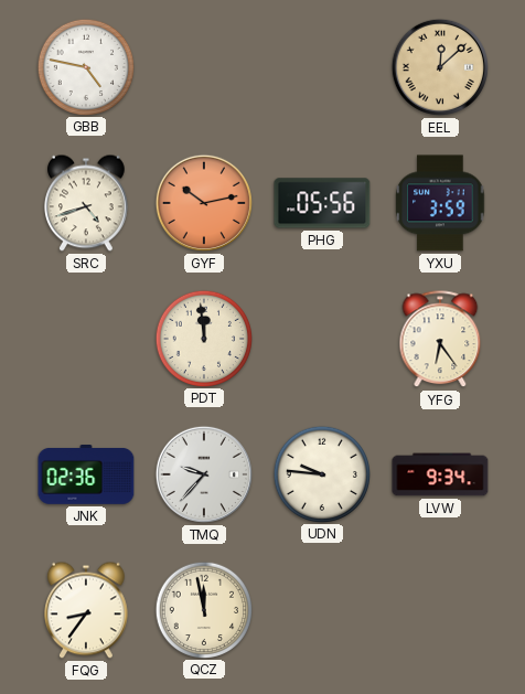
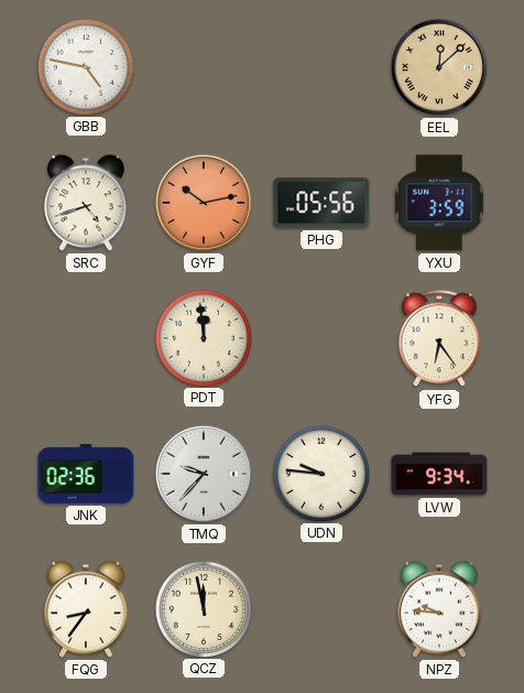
NPZ: none -> 9:46 (440, 609)
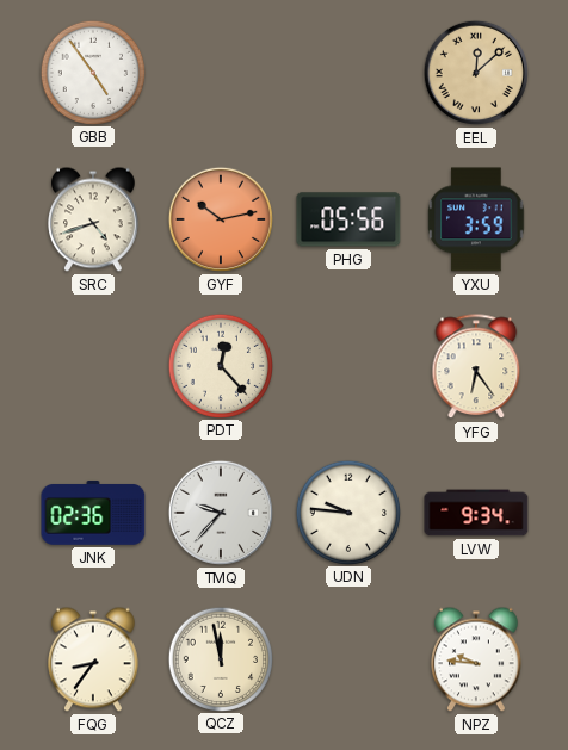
GBB: 4:47 -> 4:54 (92, 72)
PDT: 11:59 -> 12:23 (220, 365)
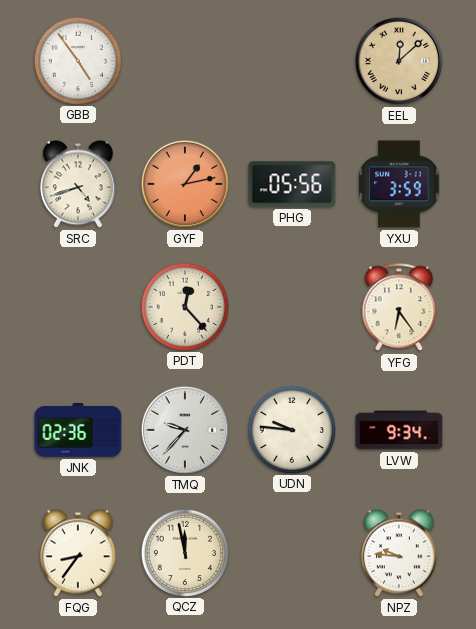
GYF: 10:13 -> 1:13 (185, 184)
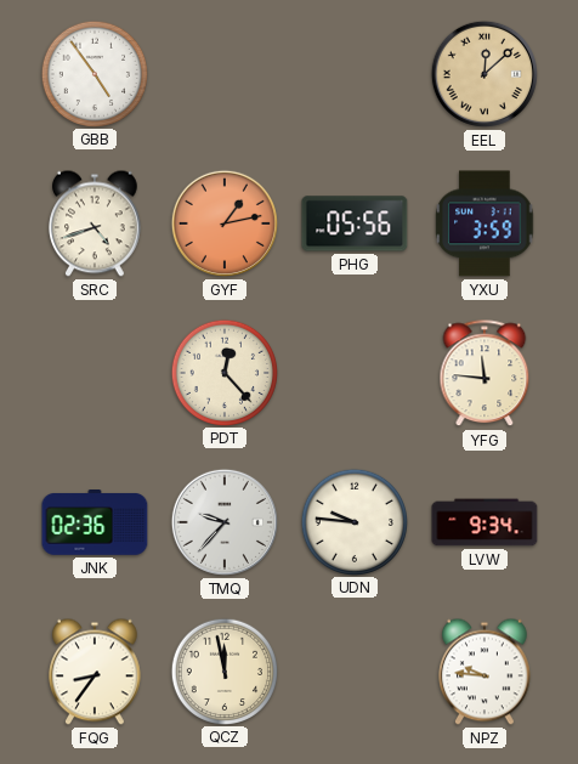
YFG: 6:24 -> 11:46 (484, 374)
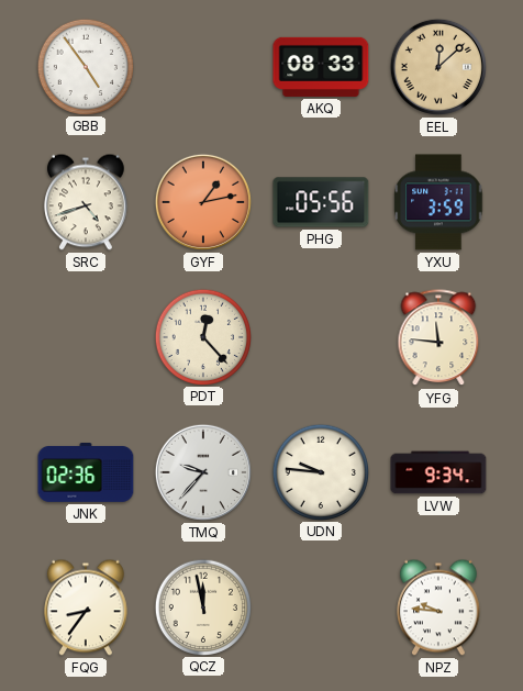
AKQ: none -> 08:33 (321, 67)
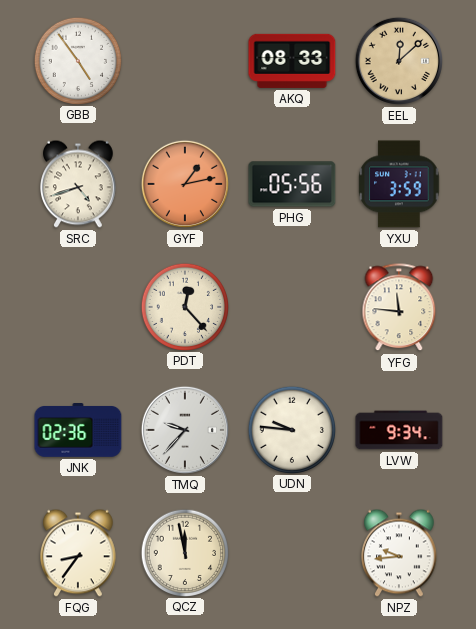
NPZ: 9:46 -> 9:44 (400, 553)
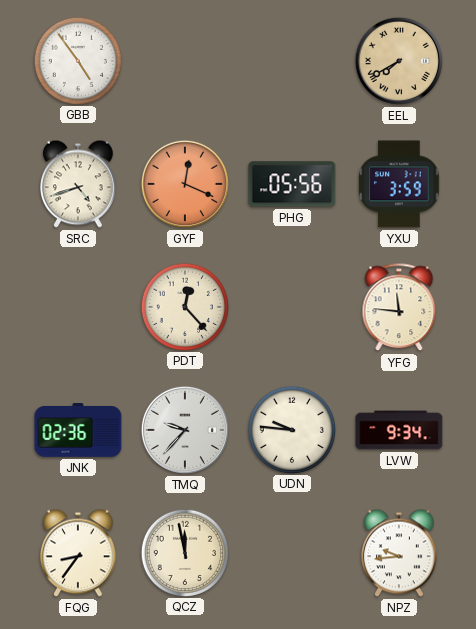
AKQ: 08:33 -> none (292, 61)
EEL: 12:08 -> 7:40 (399, 61)
GYF: 1:13 -> 12:19 (185, 184)
